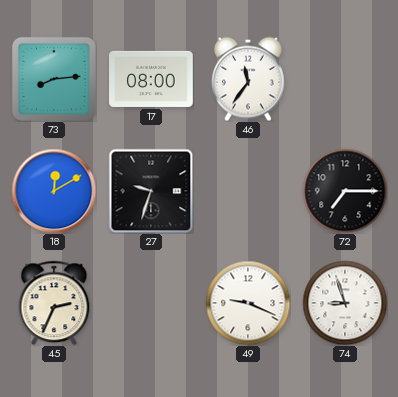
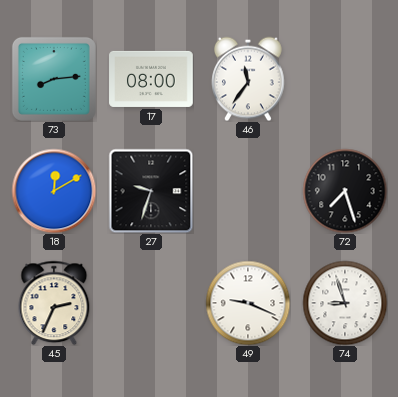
72: 7:15 -> 7:27 (345, 191)
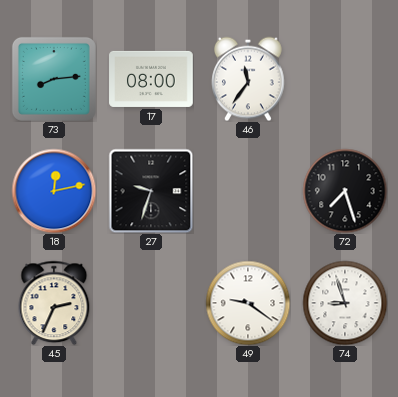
18: 12:10 -> 12:13 (54, 191)
49: 9:19 -> 9:21 (248, 303)
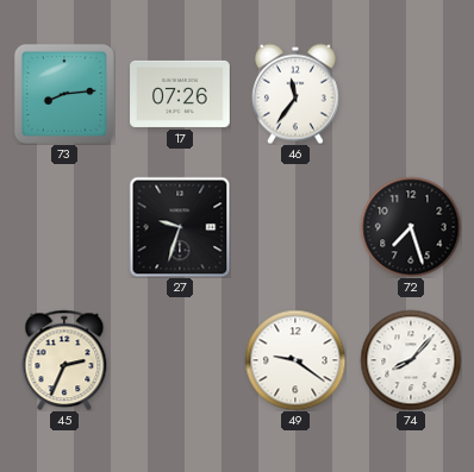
17: 08:00 -> 07:26 (180, 94)
18: 12:13 -> none (54, 191)
74: 8:57 -> 8:07 (411, 360)
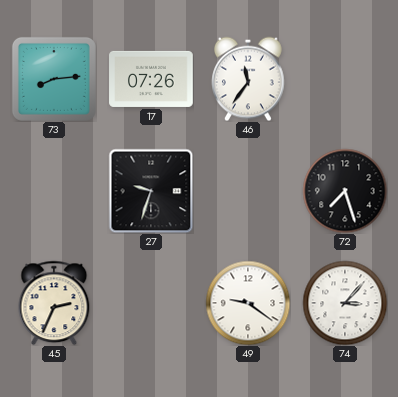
74: 8:07 -> 3:07 (345, 303)
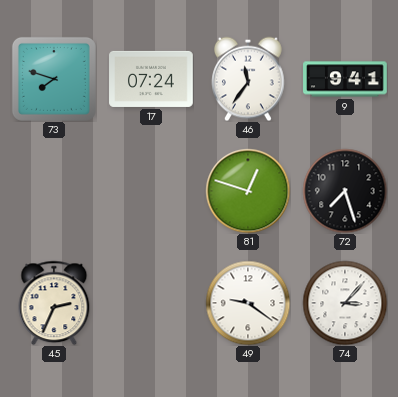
73: 8:14 -> 7:48 (54, 79)
17: 07:26 -> 07:24 (151, 79)
9: none -> 9:41 (345, 79)
27: 9:33 -> none (151, 191)
81: none -> 12:48 (248, 191)
